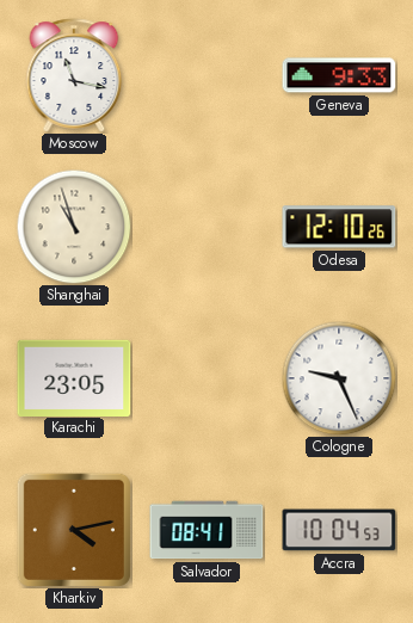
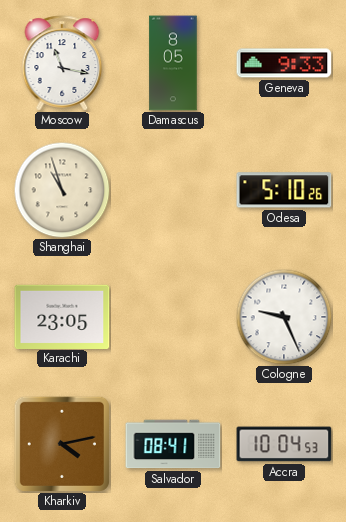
Damascus: none -> 8:05 (173, 63)
Odesa: 12:10 -> 5:10 (284, 190)
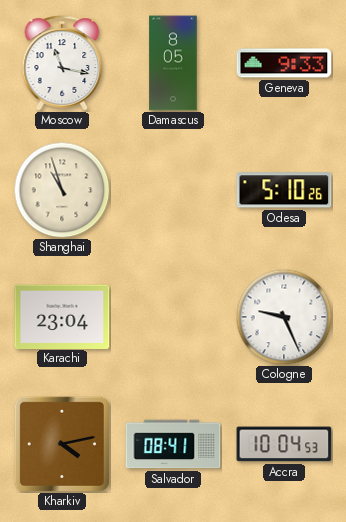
Karachi: 23:05 -> 23:04 (62, 316)
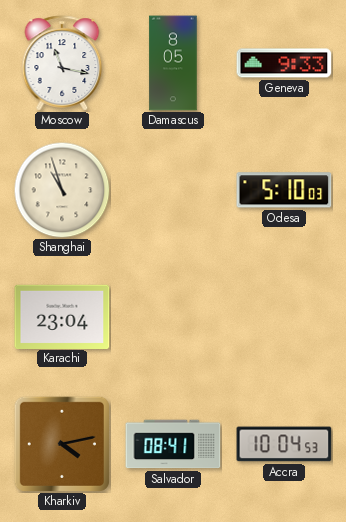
Odesa: 5:10:26 -> 5:10:03 (284, 190)
Cologne: 9:26 -> none (284, 317)
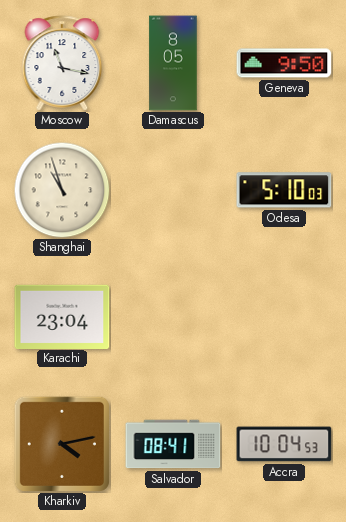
Geneva: 9:33 -> 9:50 (284, 63)
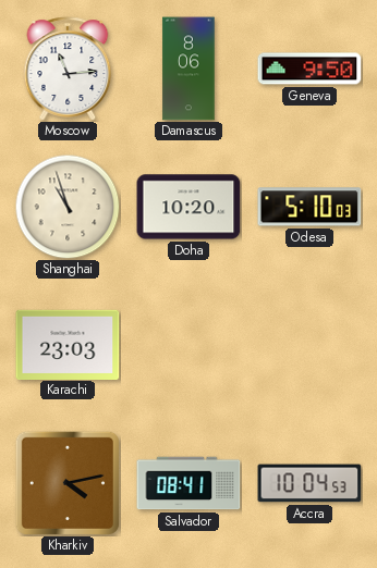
Moscow: 11:17 -> 11:14 (68, 69)
Damascus: 8:05 -> 8:06 (188, 69)
Doha: none -> 10:20 (188, 207)
Karachi: 23:04 -> 23:03 (68, 344)
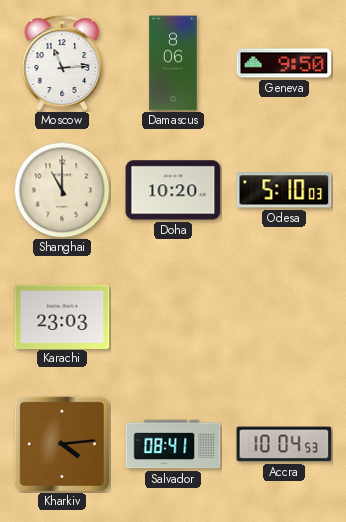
Shanghai: 10:57 -> 11:00 (62, 190)
Kharkiv: 4:13 -> 4:14 (62, 444)
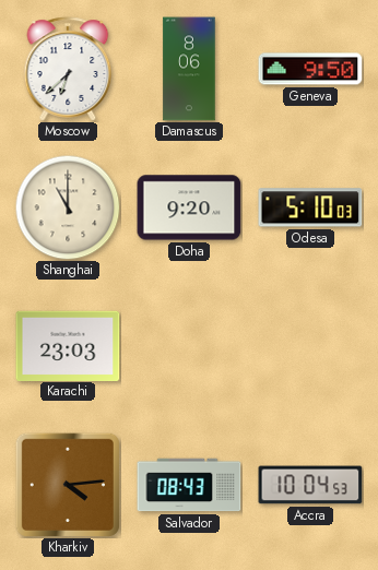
Moscow: 11:14 -> 6:38 (68, 69)
Doha: 10:20 -> 9:20 (189, 207)
Salvador: 08:41 -> 08:43 (189, 485)
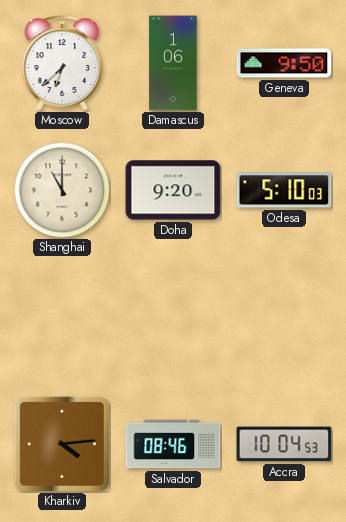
Damascus: 8:06 -> 1:06 (173, 63)
Karachi: 23:03 -> none (68, 345)
Salvador: 08:43 -> 08:46 (173, 444)
